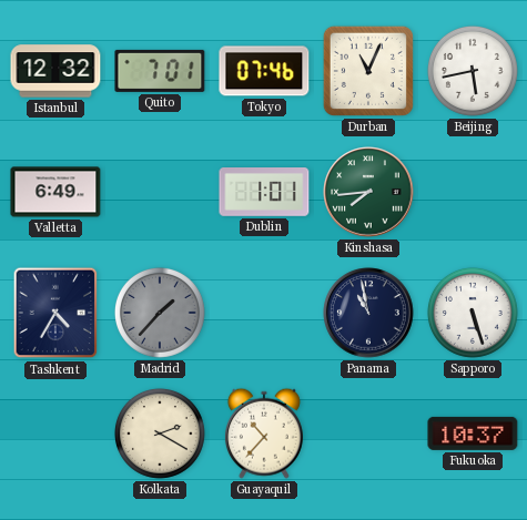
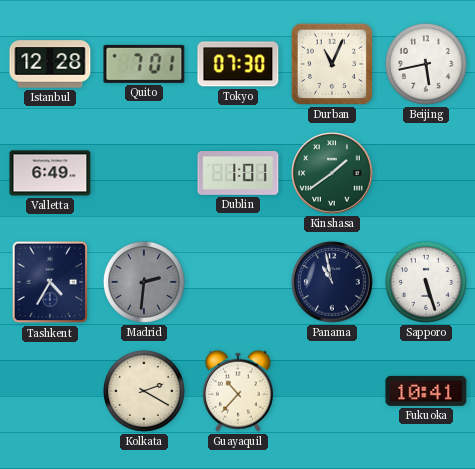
Istanbul: 12:32 -> 12:28 (50, 64)
Tokyo: 07:46 -> 07:30 (238, 64)
Kinshasa: 7:44 -> 1:39 (332, 173)
Madrid: 1:37 -> 2:31 (144, 282)
Fukuoka: 10:37 -> 10:41 (426, 391)
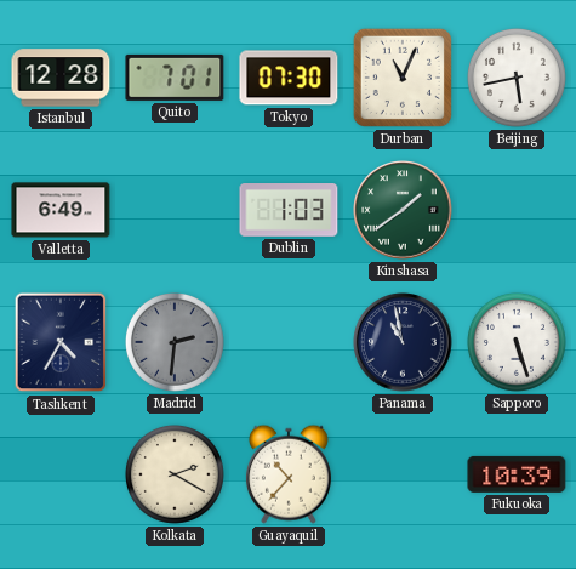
Dublin: 1:01 -> 1:03 (289, 211)
Fukuoka: 10:41 -> 10:39 (517, 474)
